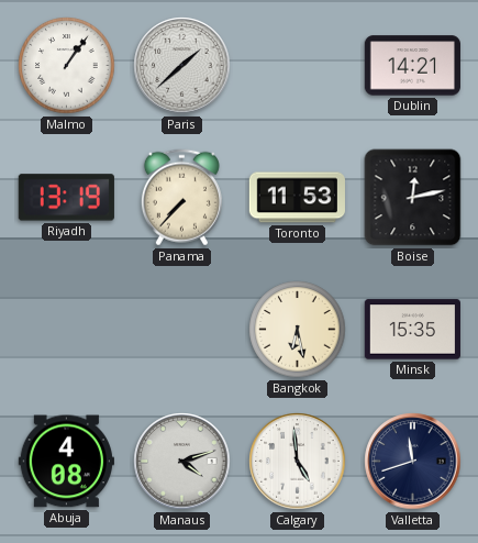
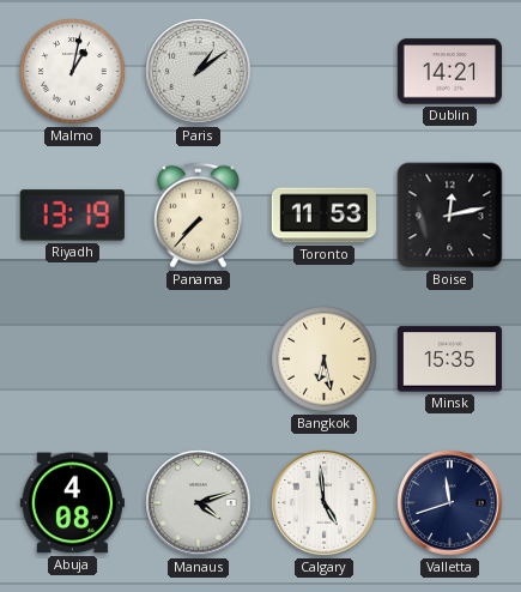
Malmo: 1:06 -> 1:02 (73, 72)
Paris: 1:38 -> 1:09 (199, 72)
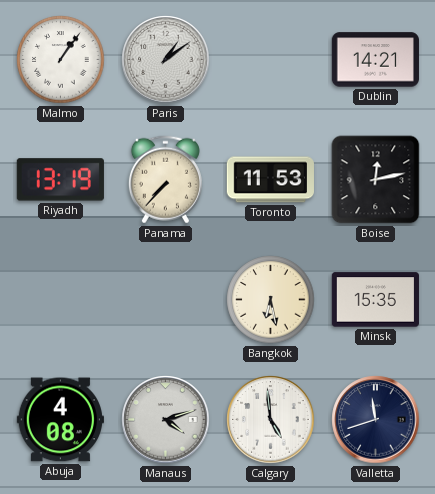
Malmo: 1:02 -> 1:06 (61, 60)
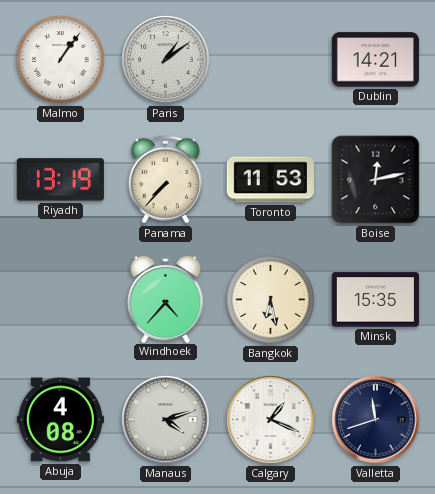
Windhoek: none -> 4:37 (166, 298)
Calgary: 4:59 -> 1:19 (271, 420)
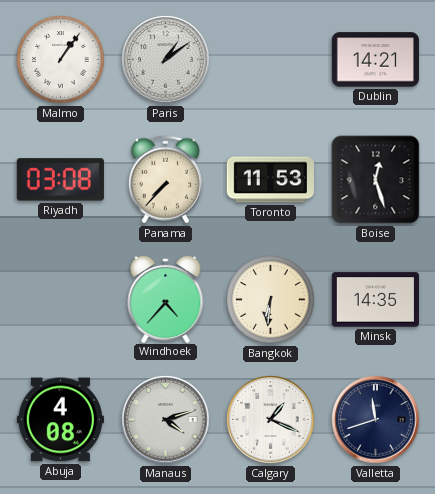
Riyadh: 13:19 -> 03:08 (60, 180)
Boise: 12:13 -> 12:27 (376, 180)
Bangkok: 6:28 -> 6:31 (271, 300)
Minsk: 15:35 -> 14:35 (375, 300)
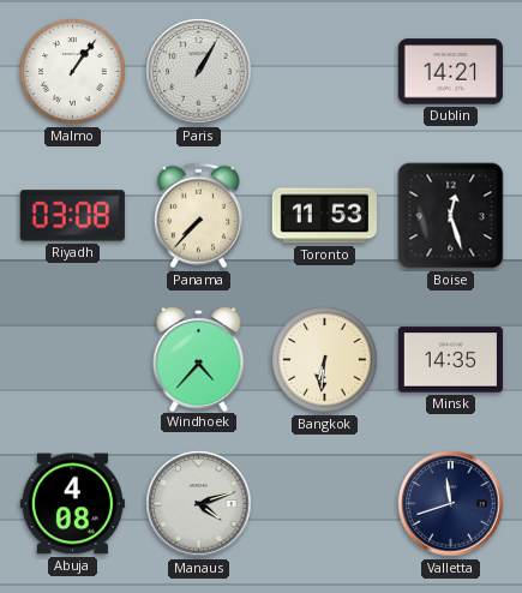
Paris: 1:09 -> 1:05 (199, 72)
Calgary: 1:19 -> none (271, 420)
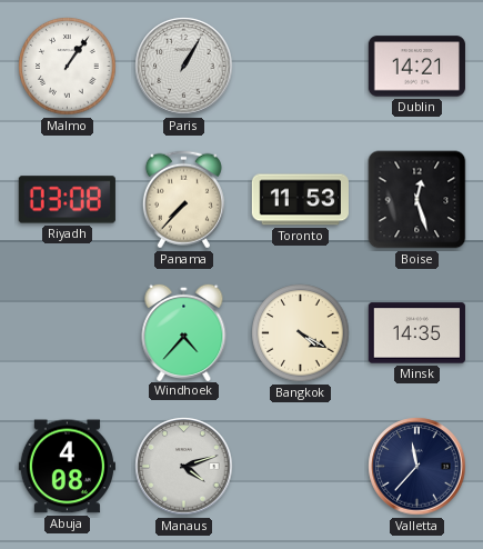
Bangkok: 6:31 -> 4:20 (301, 333)
Valletta: 11:42 -> 11:37 (417, 467)
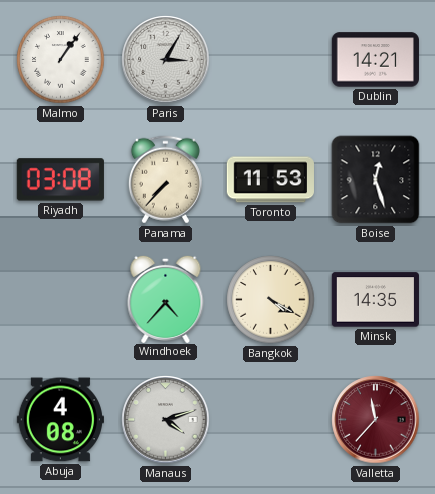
Paris: 1:05 -> 3:05 (166, 60)
Valletta dial: navy -> burgundy (376, 420)
